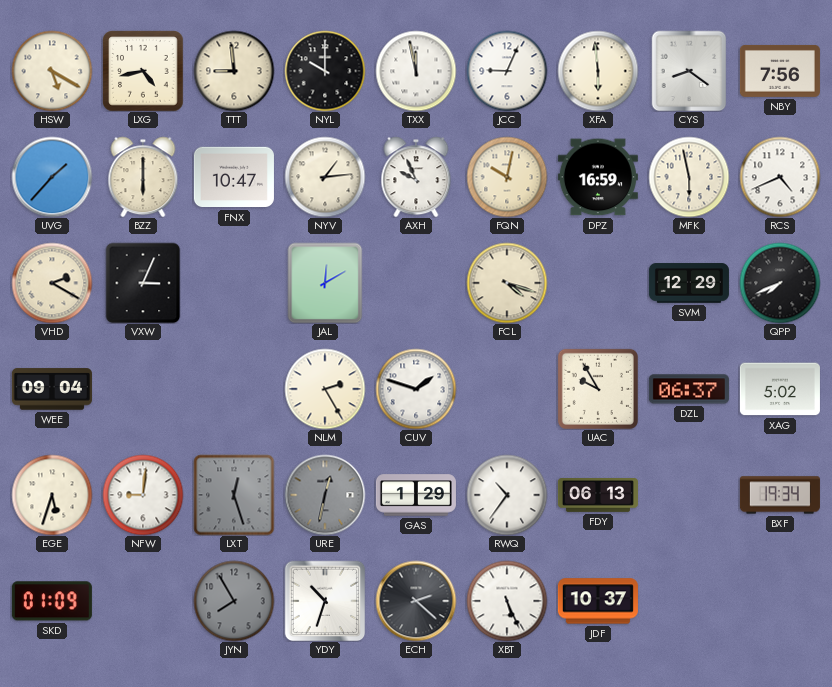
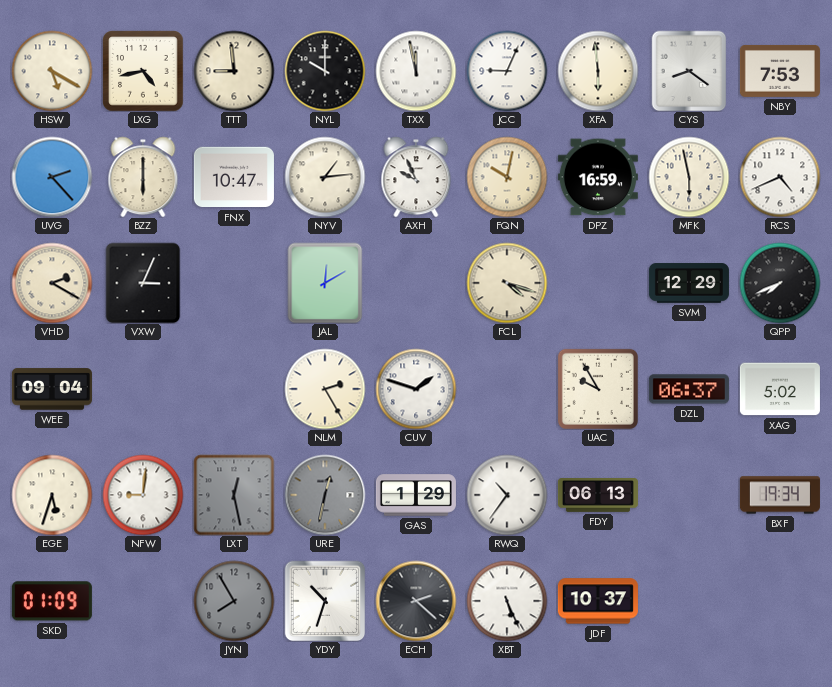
NBY: 7:56 -> 7:53 (780, 71)
UVG: 1:37 -> 2:23 (52, 177)
LXT: 12:27 -> 12:28 (234, 495)
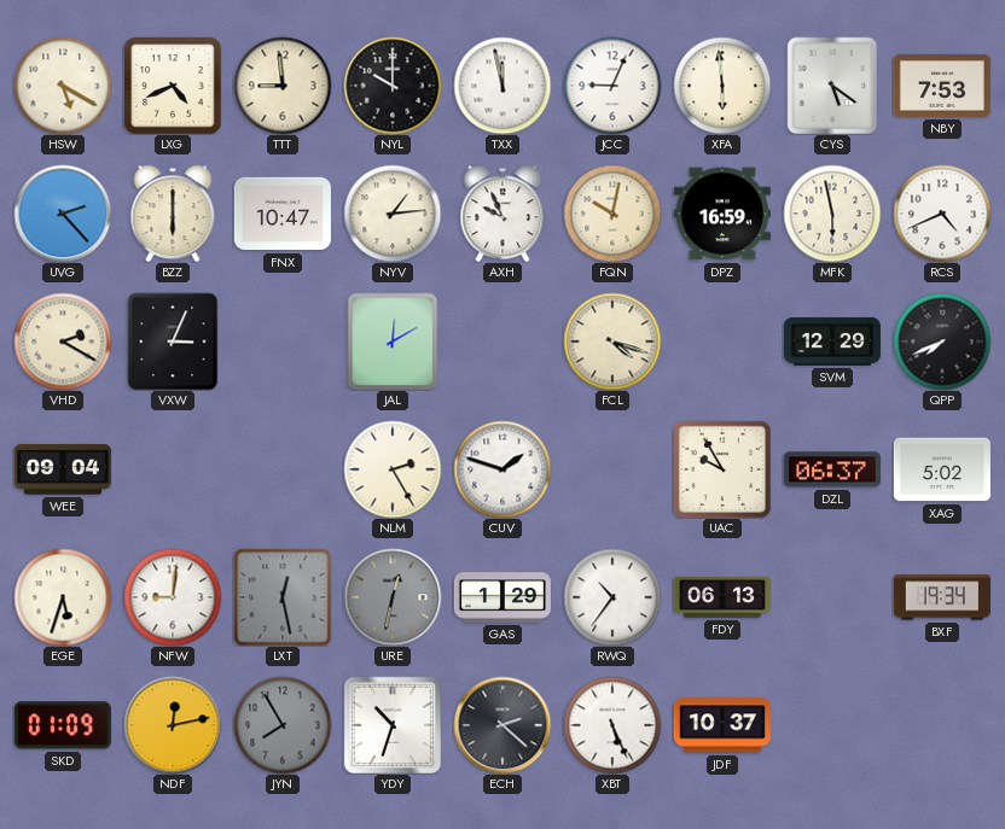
LXG: 4:43 -> 4:41 (173, 86)
CYS: 8:21 -> 5:21 (832, 86)
NDF: none -> 12:13 (173, 725)
